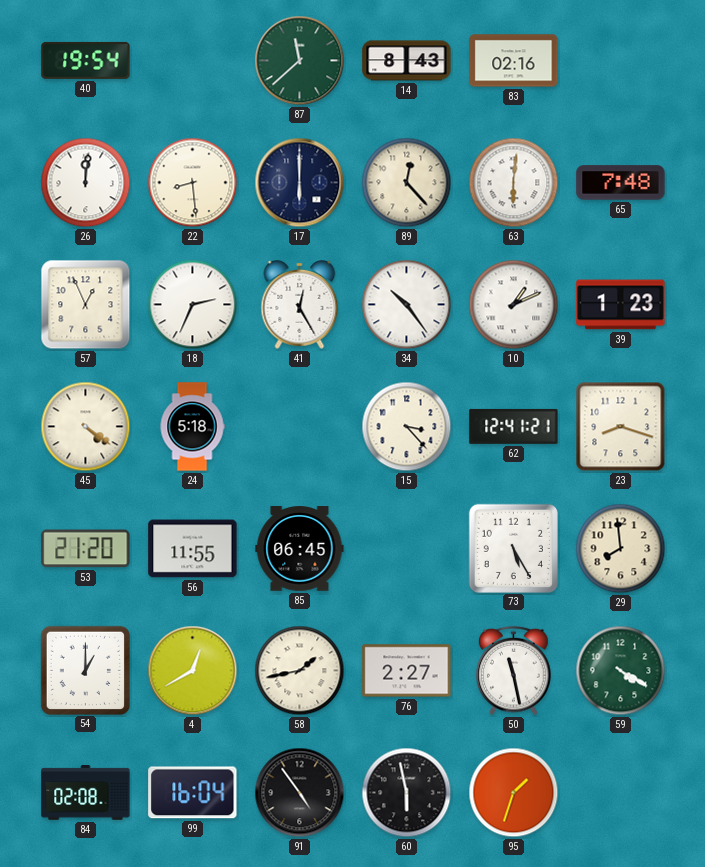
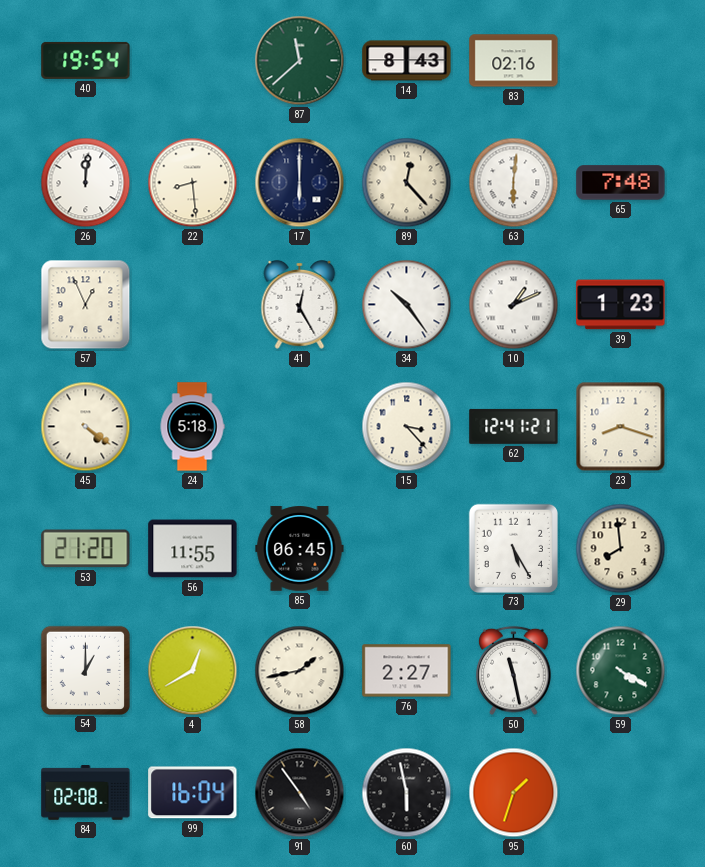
18: 2:34 -> none (193, 305)
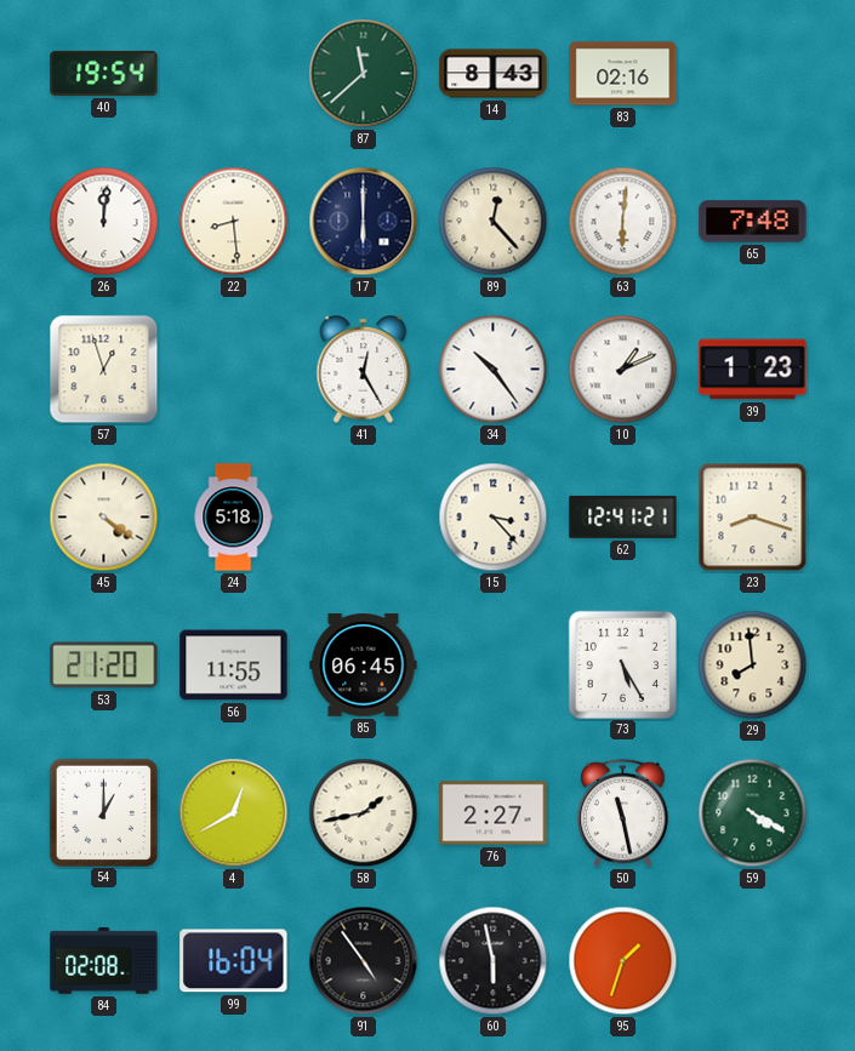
57: 12:56 -> 12:57 (104, 370)
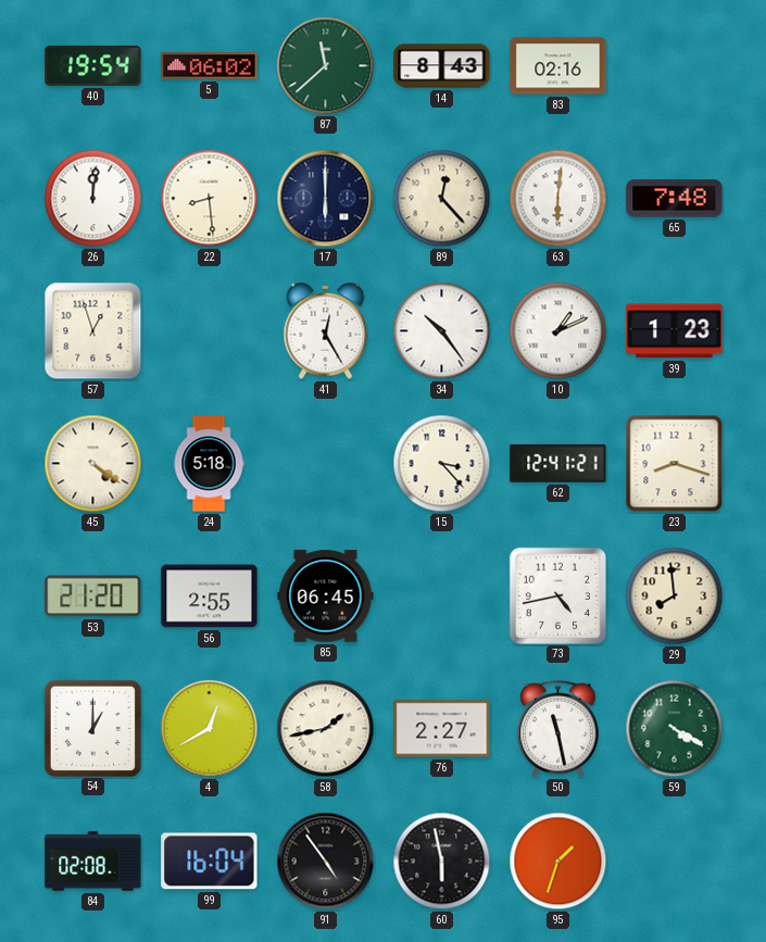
5: none -> 06:02 (210, 66)
56: 11:55 -> 2:55 (210, 596)
73: 5:25 -> 4:43 (557, 595)
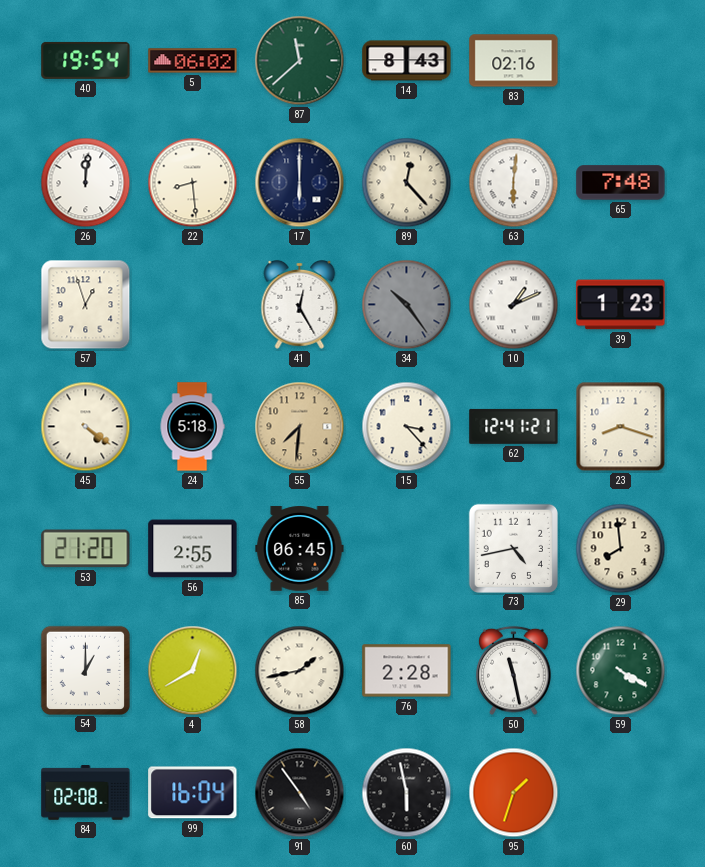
34 dial: white -> grey (407, 305)
55: none -> 7:31 (300, 427)
76: 2:27 -> 2:28 (407, 671)
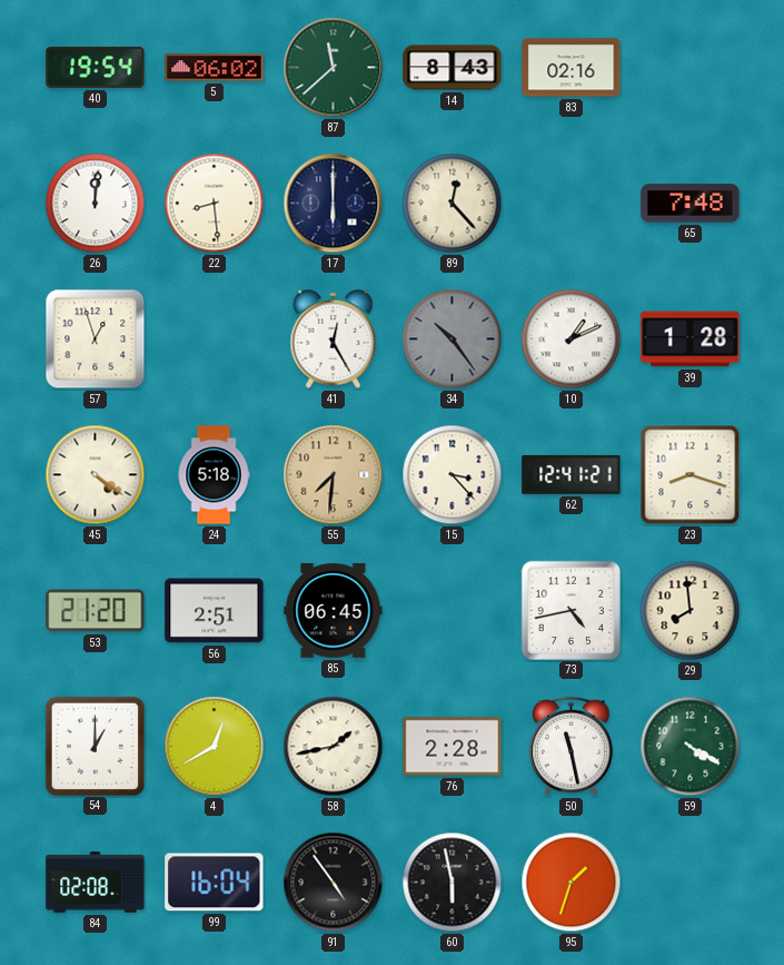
63: 6:01 -> none (514, 183)
39: 1:23 -> 1:28 (691, 339)
56: 2:55 -> 2:51 (215, 611)
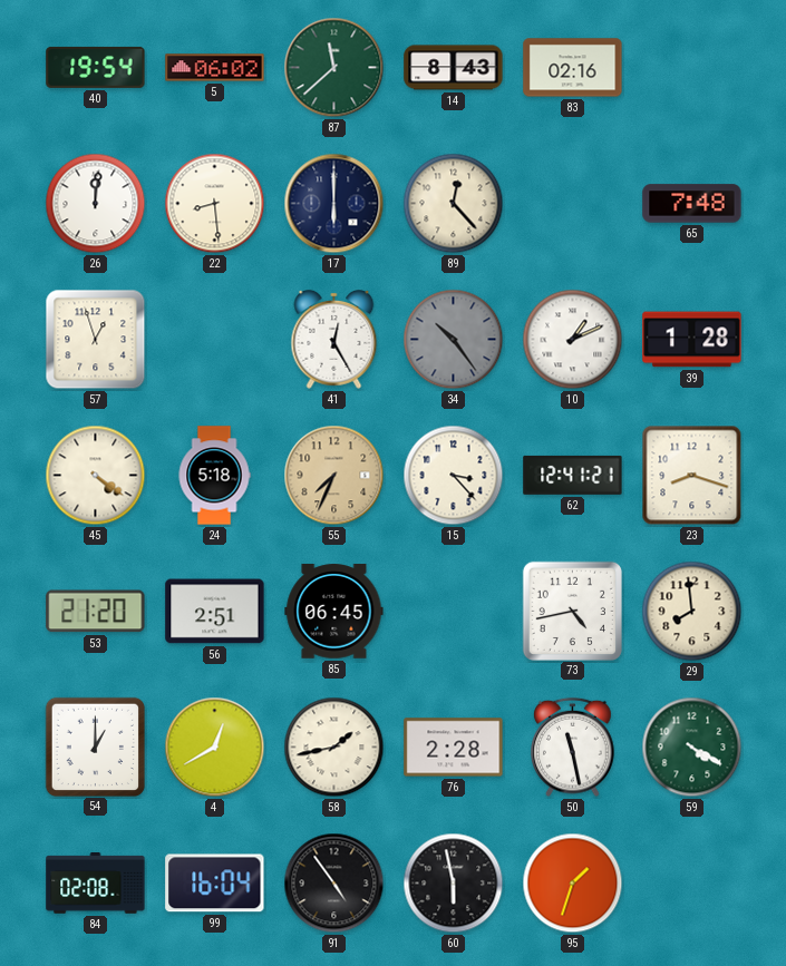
55: 7:31 -> 7:34 (334, 476)
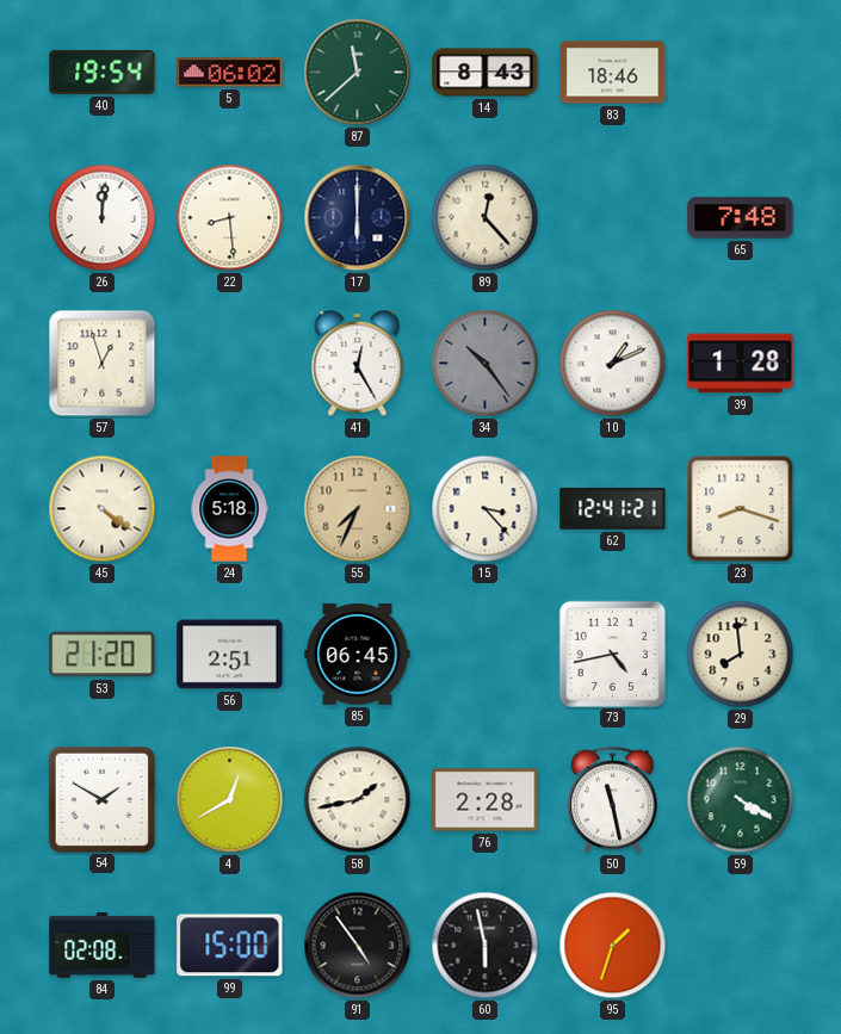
83: 02:16 -> 18:46 (613, 73)
54: 1:00 -> 1:50 (101, 799)
99: 16:04 -> 15:00 (230, 946)
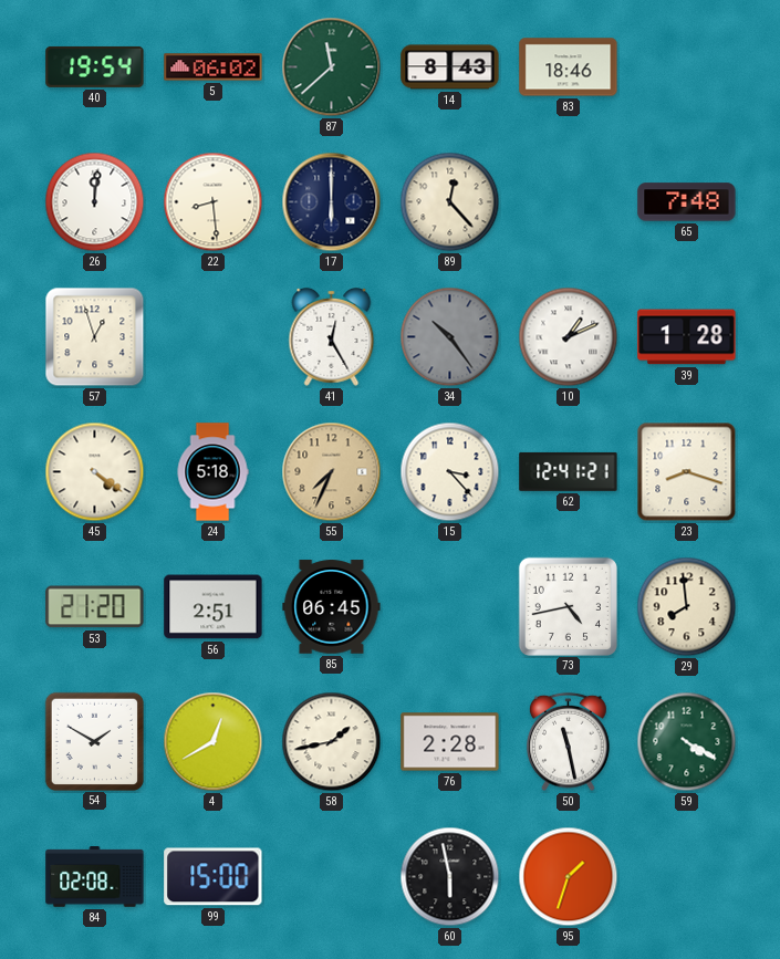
91: 4:54 -> none (358, 946)
